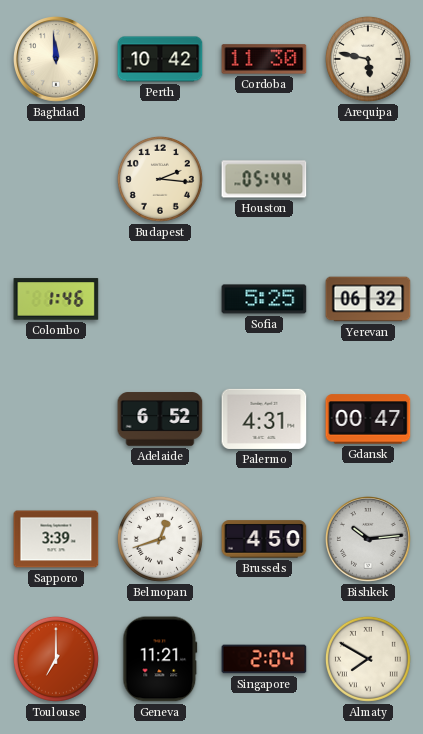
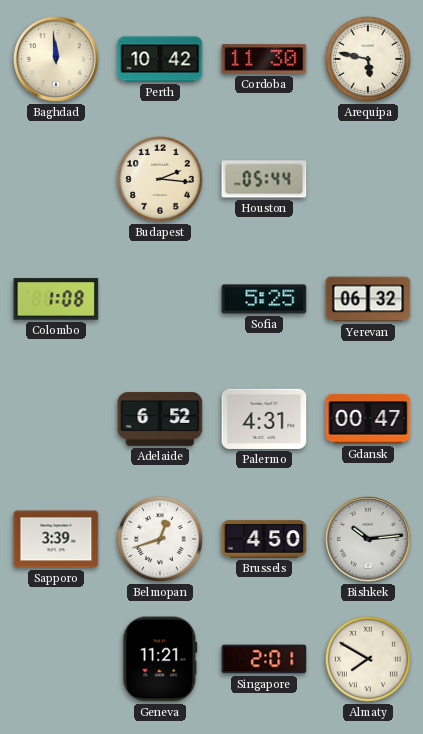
Colombo: 1:46 -> 1:08 (56, 299)
Toulouse: 7:00 -> none (56, 659)
Singapore: 2:04 -> 2:01 (264, 659)
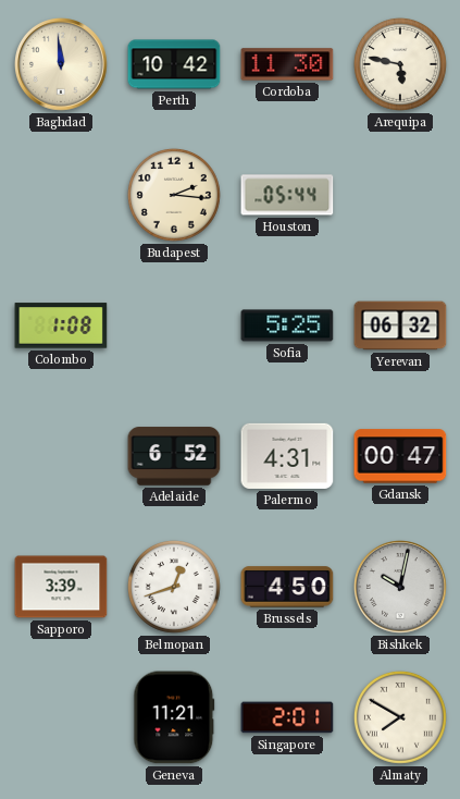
Bishkek: 10:14 -> 10:02 (401, 588)
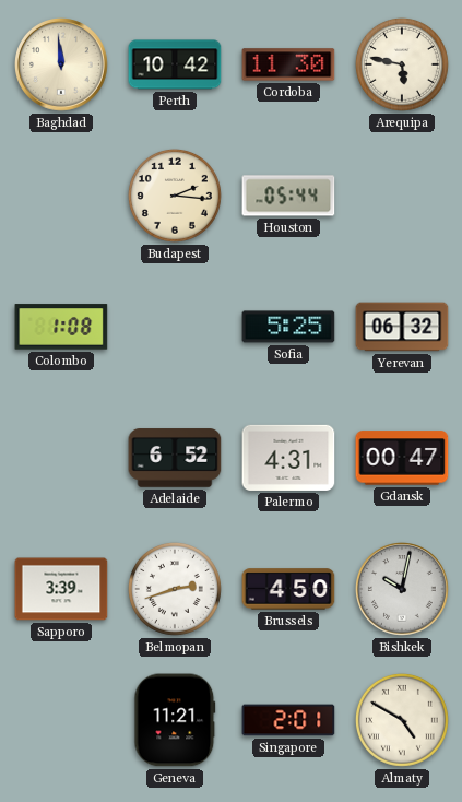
Belmopan: 12:42 -> 2:42 (175, 589)
Almaty: 7:50 -> 4:50 (402, 720)
